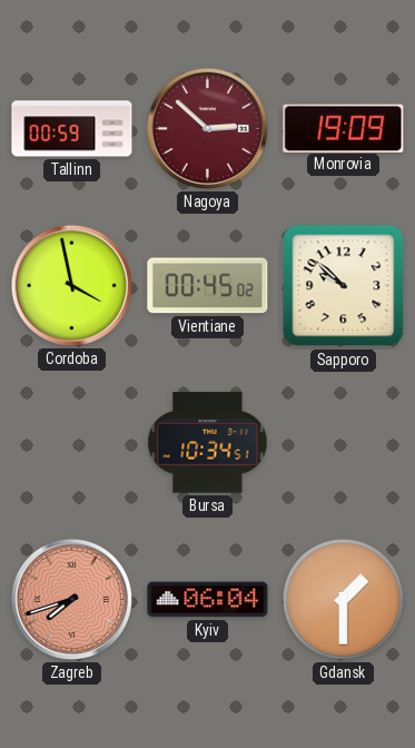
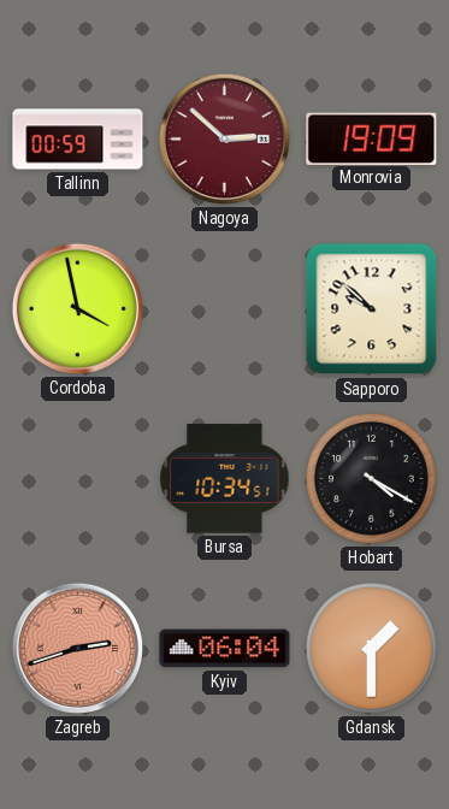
Vientiane: 00:45 -> none (208, 286)
Hobart: none -> 4:20 (372, 479)
Zagreb: 7:42 -> 2:42 (77, 648)
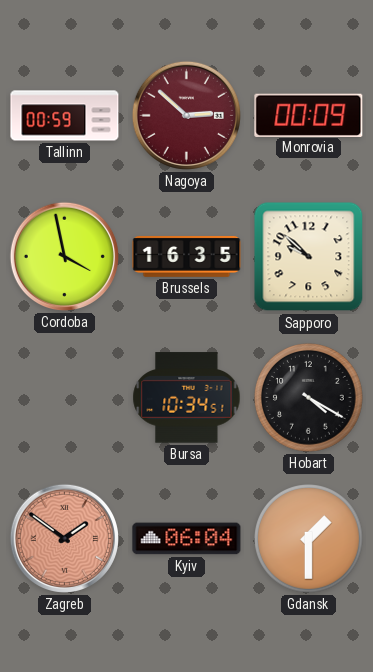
Monrovia: 19:09 -> 00:09 (309, 115)
Brussels: none -> 16:35 (187, 256)
Zagreb: 2:42 -> 1:51 (64, 538)
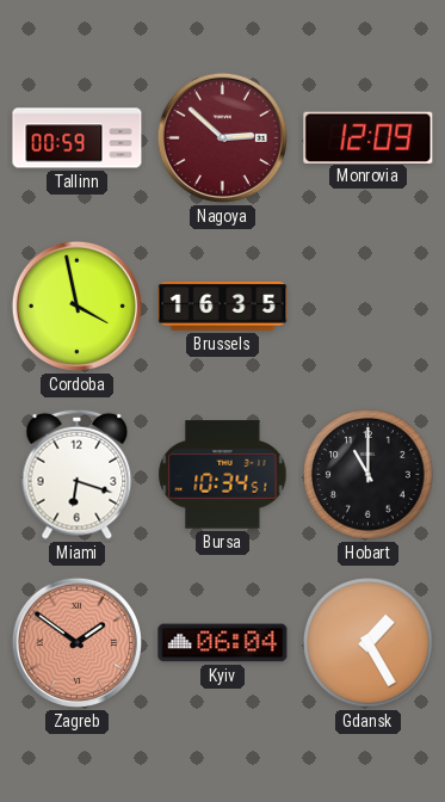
Monrovia: 00:09 -> 12:09 (369, 137)
Sapporo: 9:52 -> none (309, 257)
Miami: none -> 6:18 (78, 474)
Hobart: 4:20 -> 11:00 (369, 475)
Gdansk: 1:30 -> 1:25 (369, 643)
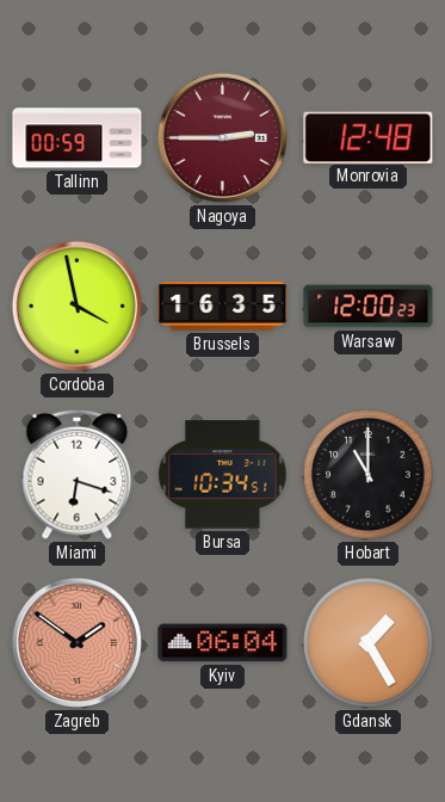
Nagoya: 2:52 -> 2:45 (222, 137)
Monrovia: 12:09 -> 12:48 (369, 137)
Warsaw: none -> 12:00 (369, 307)
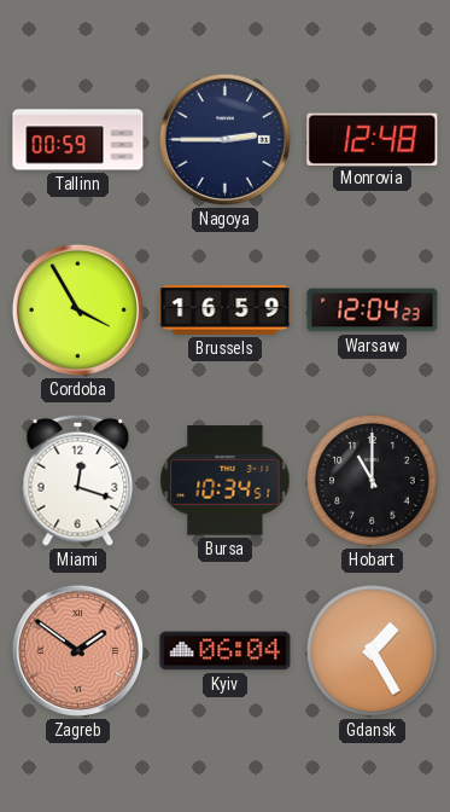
Nagoya dial: burgundy -> navy (224, 139)
Cordoba: 3:58 -> 3:55 (77, 309)
Brussels: 16:35 -> 16:59 (226, 309)
Warsaw: 12:00 -> 12:04 (373, 311)
Miami: 6:18 -> 12:18 (78, 480)
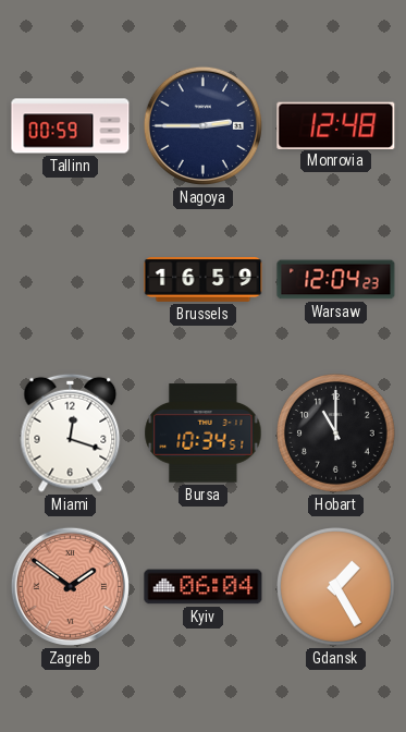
Cordoba: 3:55 -> none (77, 309)
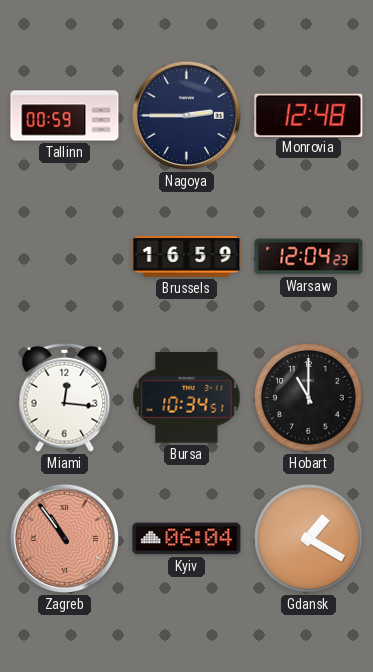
Miami: 12:18 -> 12:16 (65, 397)
Zagreb: 1:51 -> 10:54 (64, 538)
Gdansk: 1:25 -> 1:20 (309, 539)
